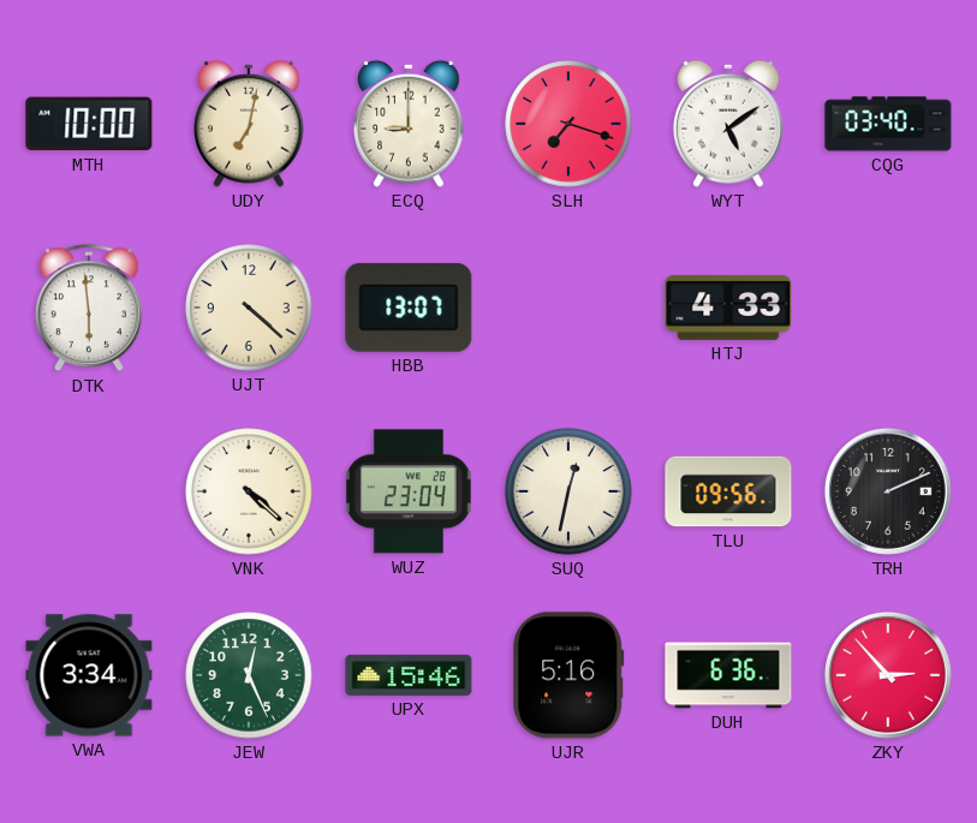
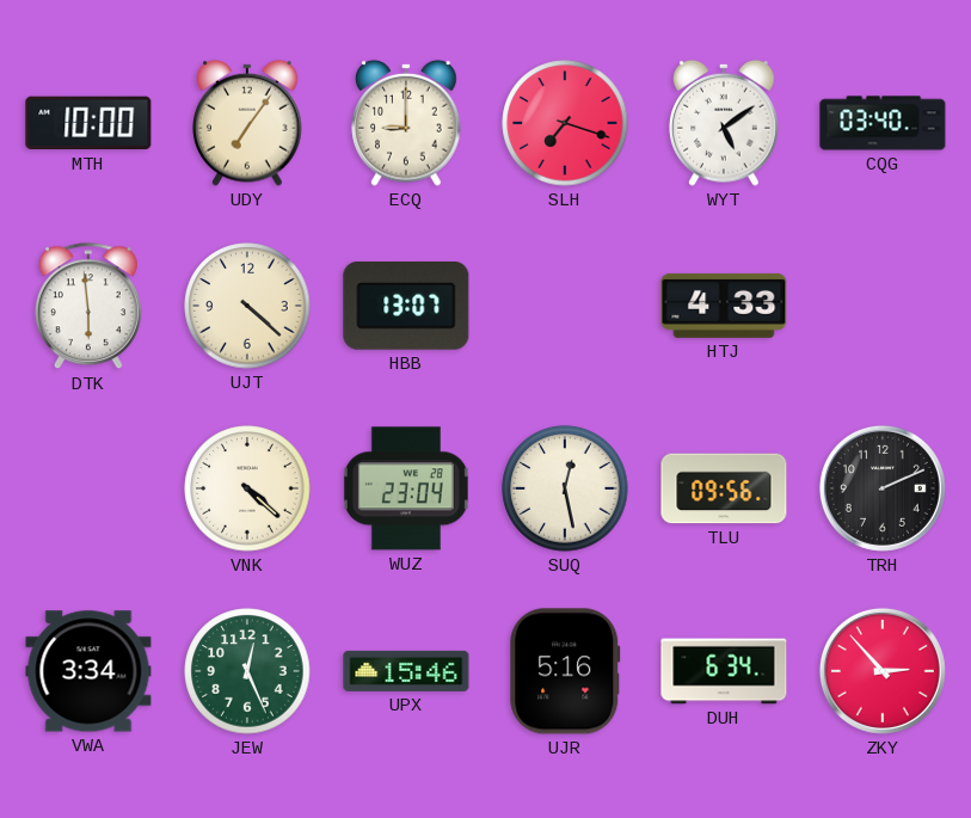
UDY: 7:02 -> 7:06 (247, 123)
SUQ: 12:32 -> 12:28 (565, 488)
DUH: 6:36 -> 6:34 (724, 671)
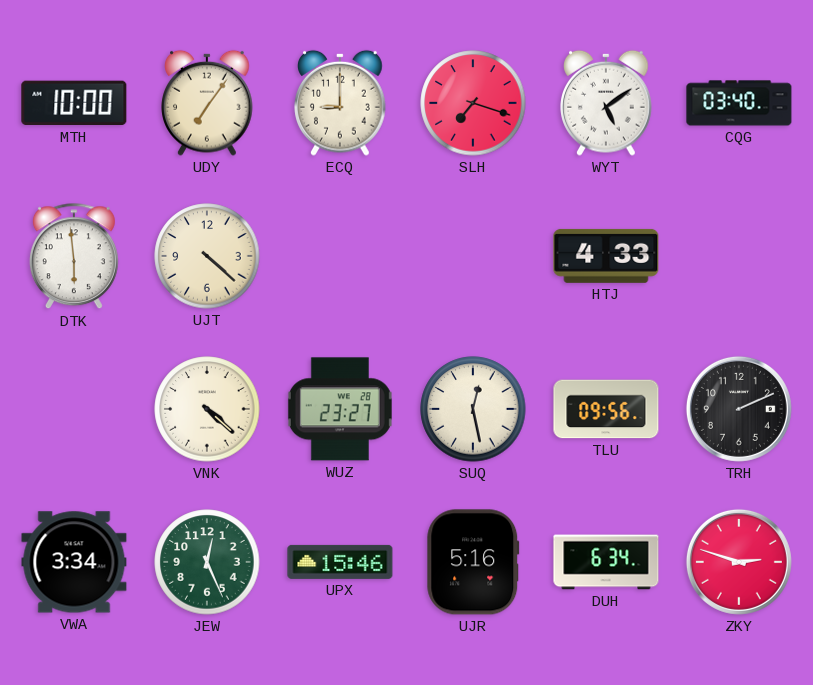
HBB: 13:07 -> none (406, 306)
WUZ: 23:04 -> 23:27 (340, 409)
ZKY: 2:53 -> 2:48 (739, 562)
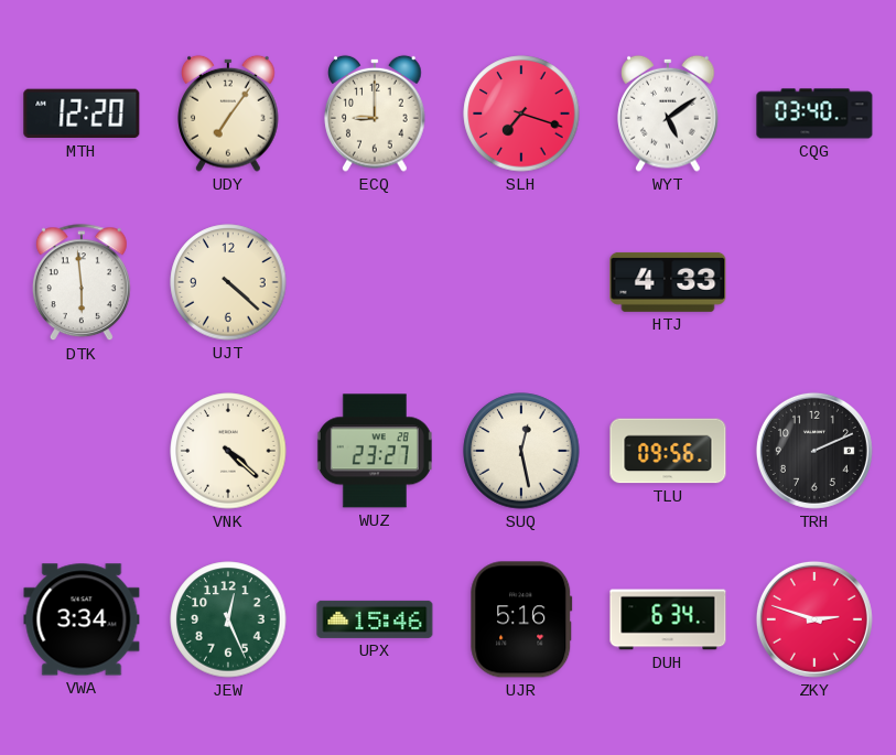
MTH: 10:00 -> 12:20 (82, 114)
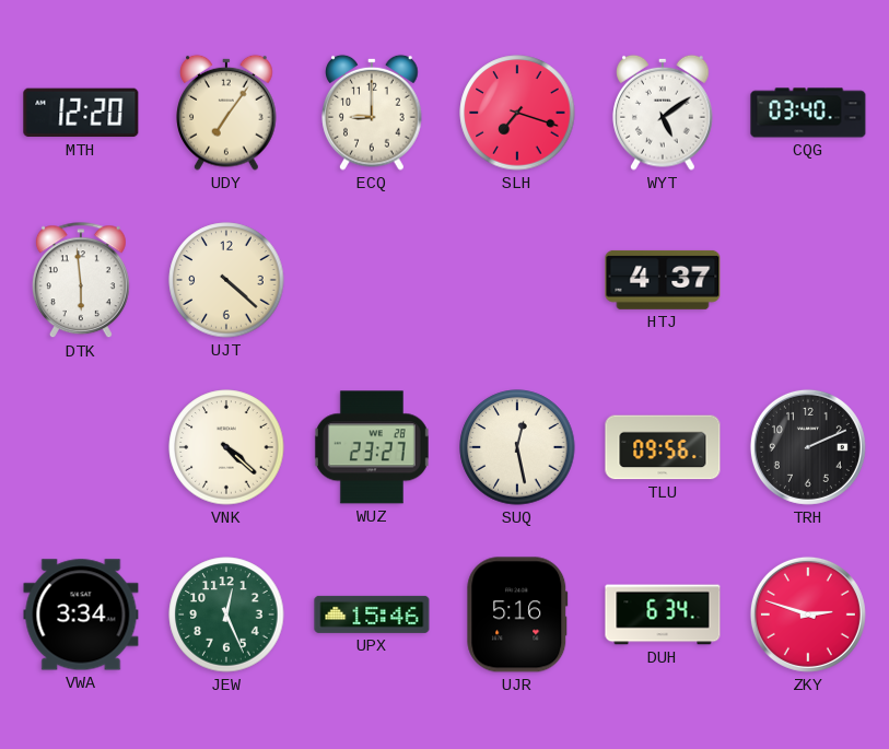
HTJ: 4:33 -> 4:37 (663, 280)
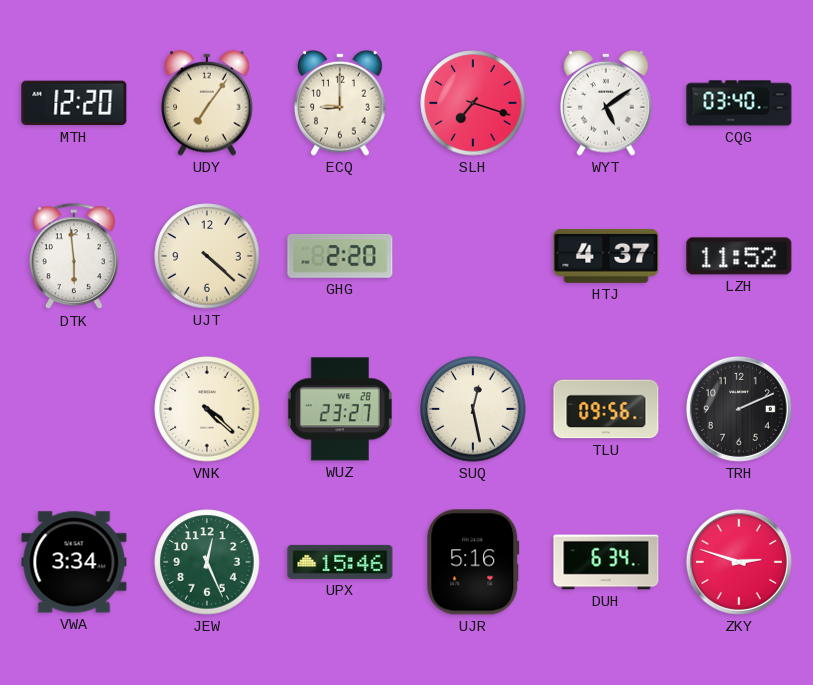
GHG: none -> 2:20 (340, 256)
LZH: none -> 11:52 (739, 256)
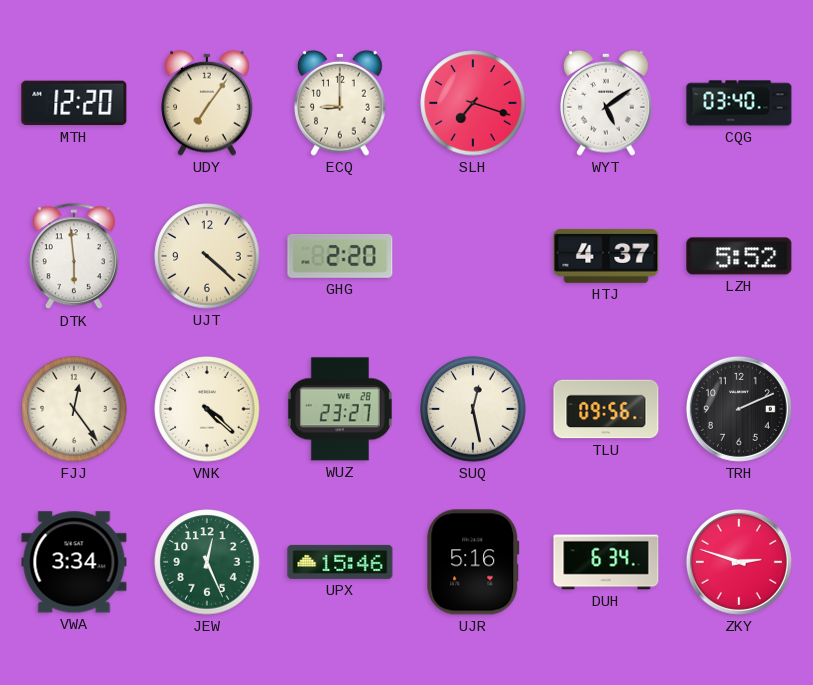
LZH: 11:52 -> 5:52 (739, 256)
FJJ: none -> 12:24 (74, 409)
